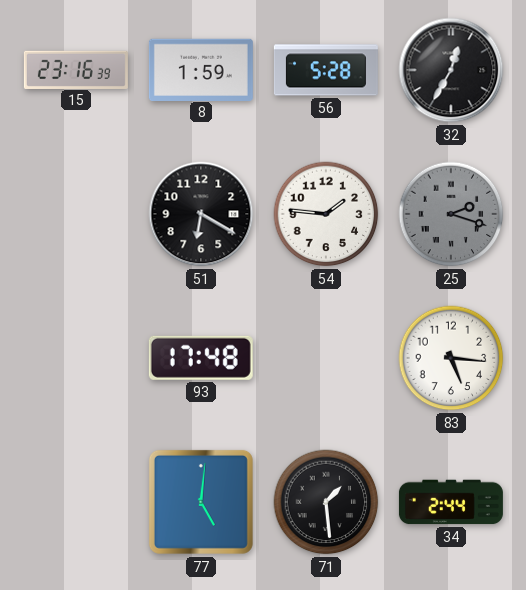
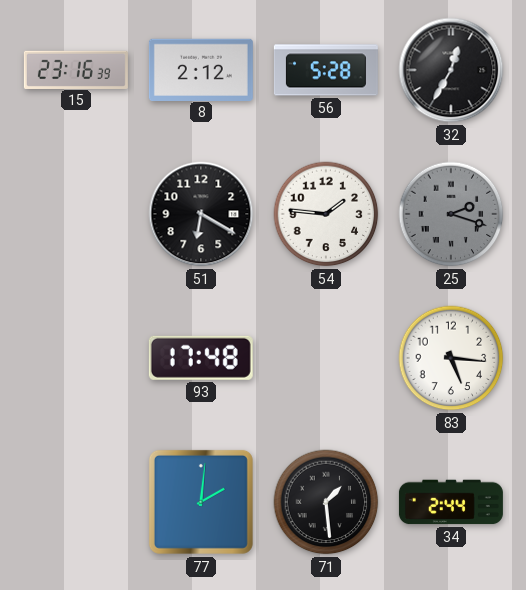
8: 1:59 -> 2:12 (201, 69)
77: 5:01 -> 2:01 (201, 502)
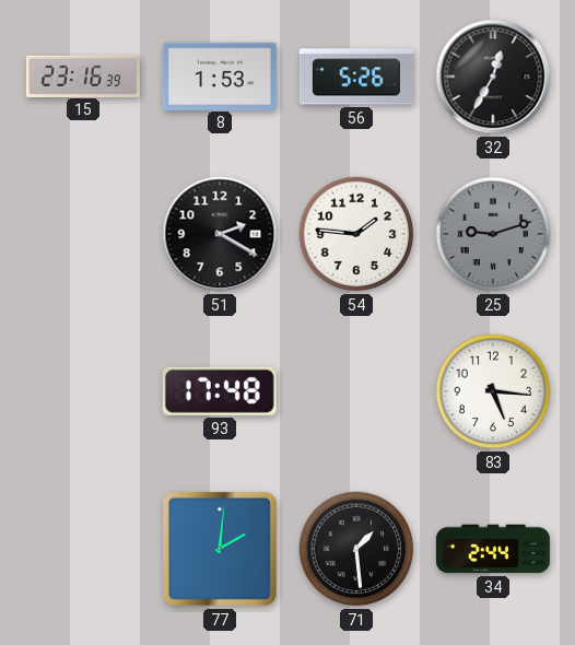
8: 2:12 -> 1:53 (220, 75)
56: 5:28 -> 5:26 (356, 77)
51: 6:20 -> 2:20 (220, 234)
25: 2:18 -> 9:12 (493, 234)
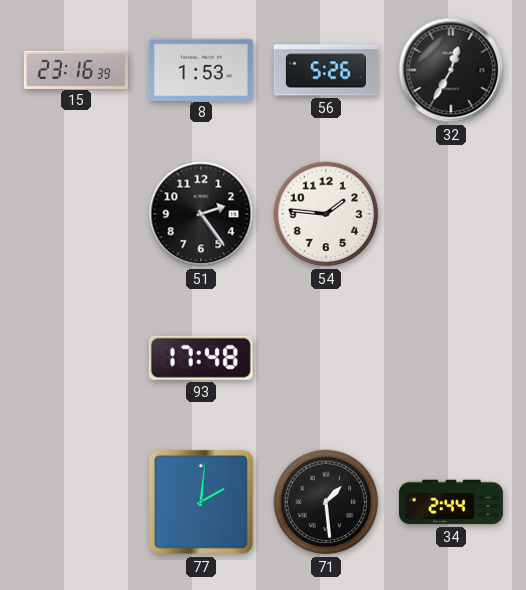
51: 2:20 -> 2:24 (201, 214)
25: 9:12 -> none (493, 234)
83: 5:16 -> none (493, 391)
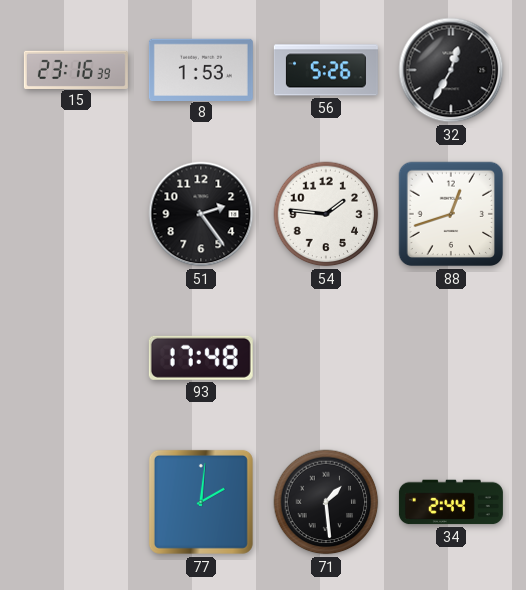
88: none -> 12:42 (451, 214)
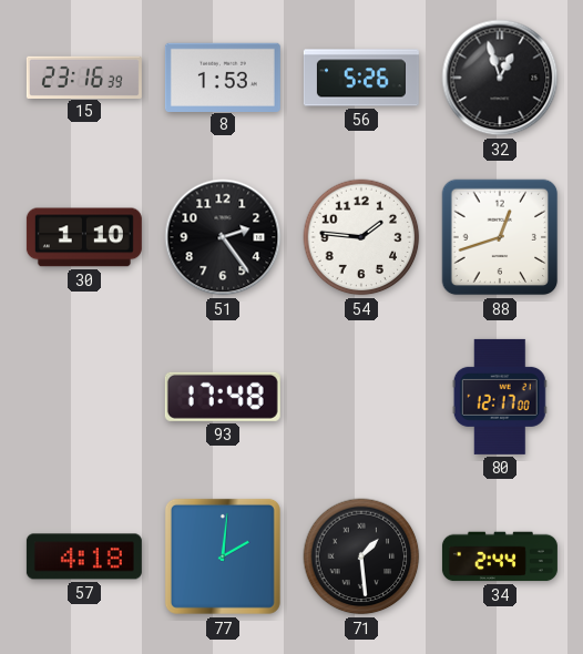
32: 12:35 -> 12:57 (500, 78)
30: none -> 1:10 (84, 237)
80: none -> 12:17 (500, 397)
57: none -> 4:18 (84, 556)
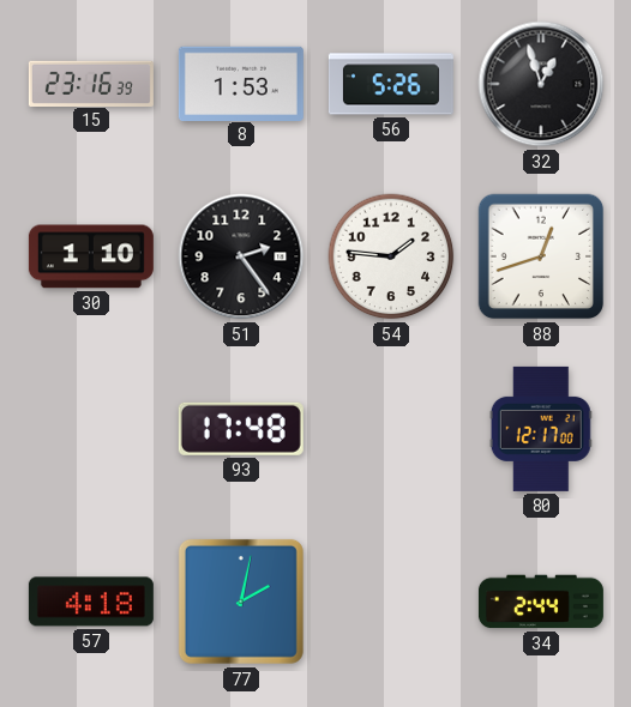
77: 2:01 -> 2:02 (241, 602)
71: 1:29 -> none (361, 556)
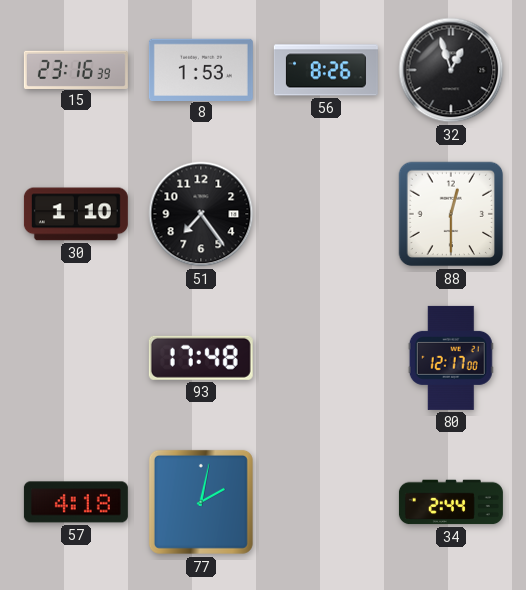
56: 5:26 -> 8:26 (326, 70)
51: 2:24 -> 7:24 (201, 214)
54: 1:46 -> none (391, 256)
88: 12:42 -> 12:30 (451, 214)
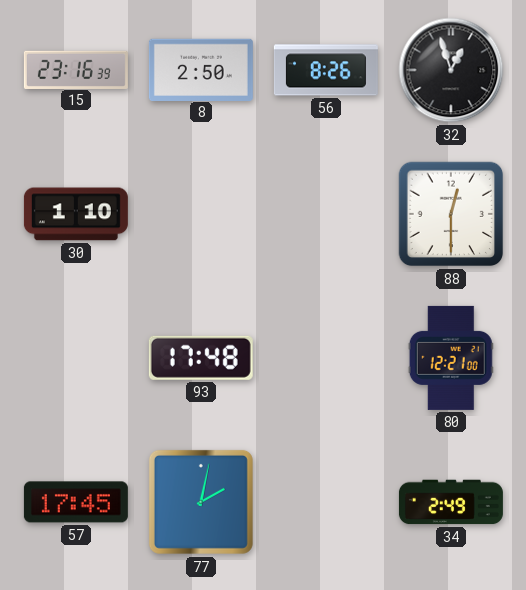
8: 1:53 -> 2:50 (201, 69)
51: 7:24 -> none (201, 214)
80: 12:17 -> 12:21 (451, 358)
57: 4:18 -> 17:45 (76, 502)
34: 2:44 -> 2:49 (451, 502)
